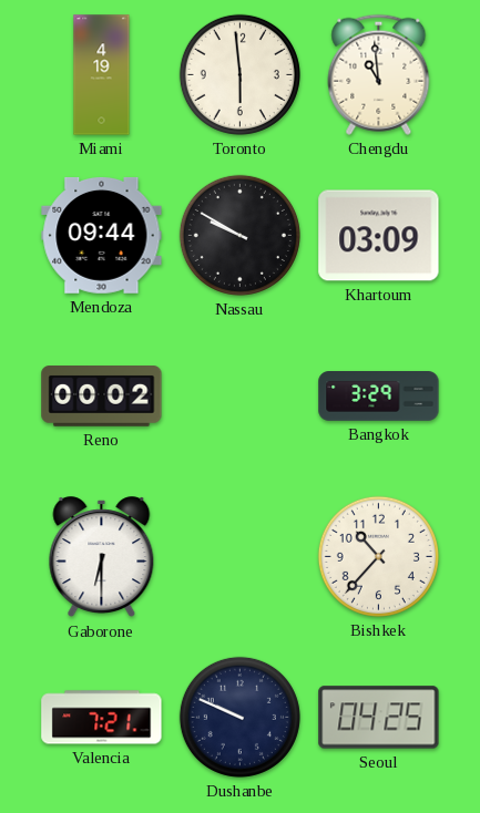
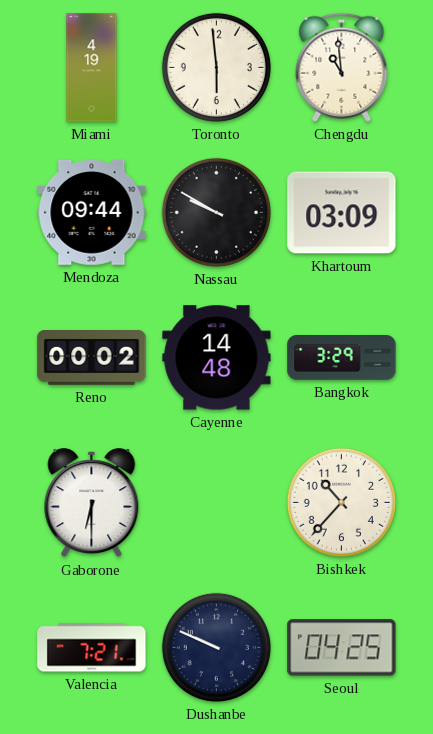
Cayenne: none -> 14:48 (217, 358)
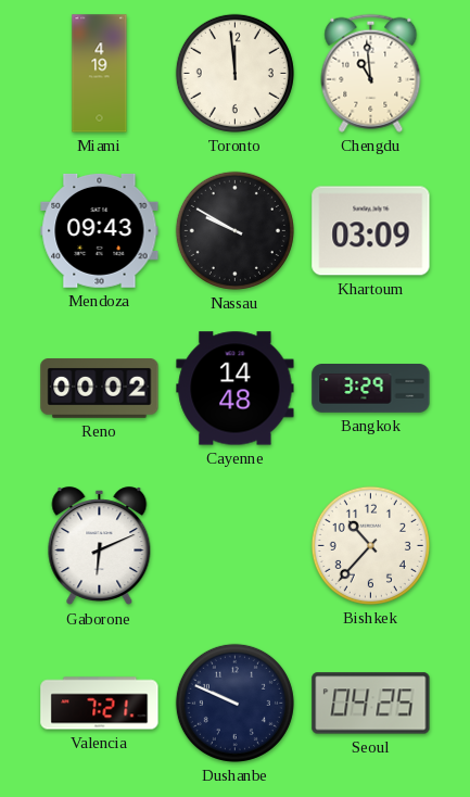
Toronto: 5:59 -> 11:59 (234, 73)
Mendoza: 09:44 -> 09:43 (100, 231)
Gaborone: 6:30 -> 6:11 (100, 546)
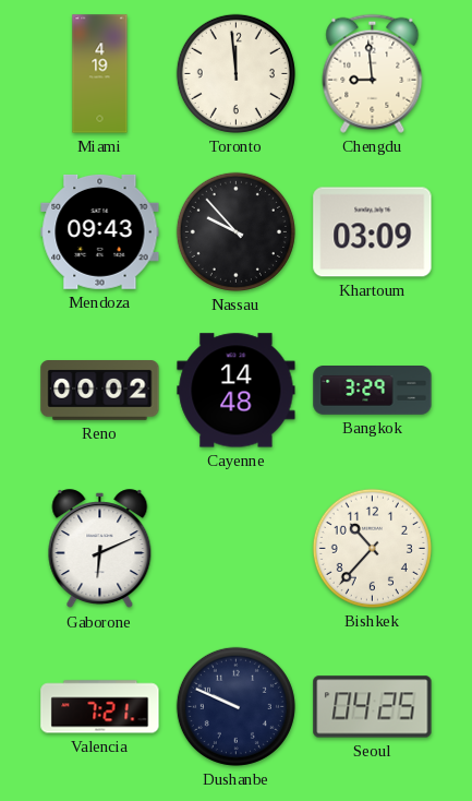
Chengdu: 10:59 -> 8:59 (373, 73)
Nassau: 9:50 -> 9:53 (235, 231)
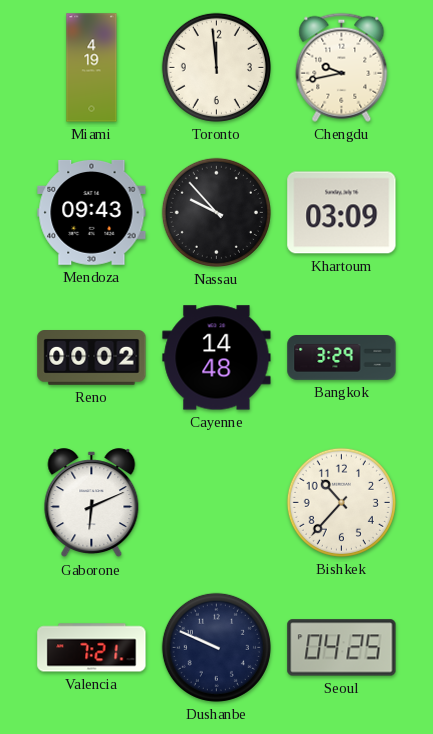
Chengdu: 8:59 -> 9:43 (342, 67)
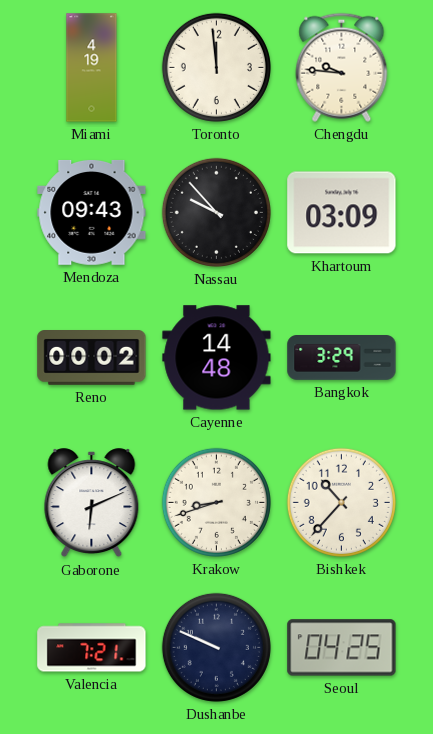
Chengdu: 9:43 -> 9:46 (342, 67)
Krakow: none -> 8:42 (216, 502)
